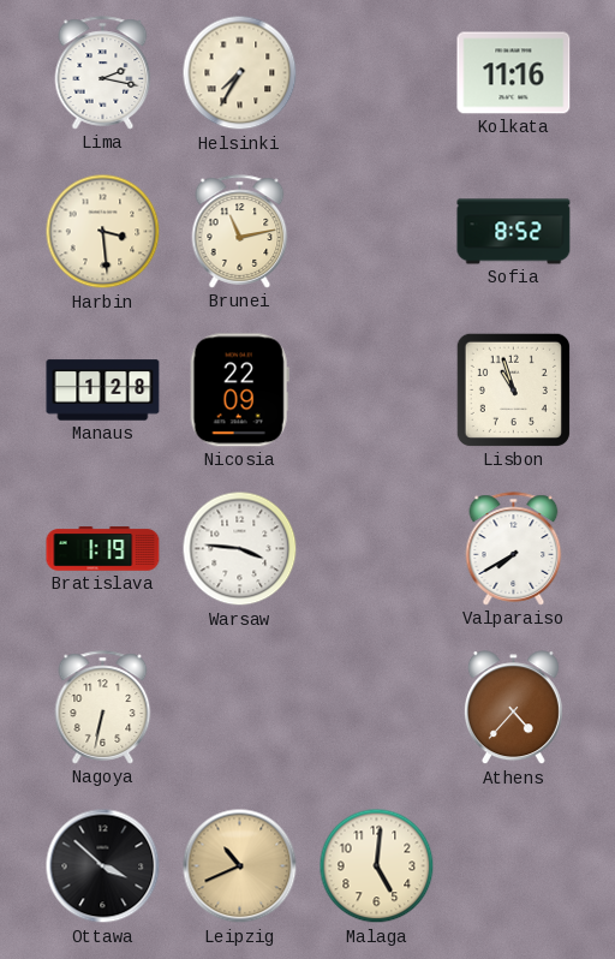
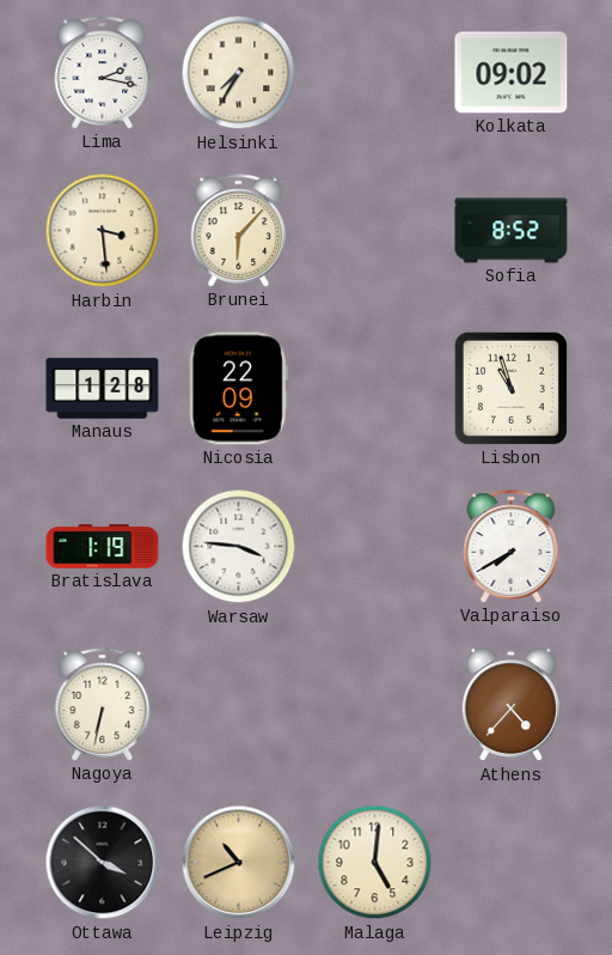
Kolkata: 11:16 -> 09:02 (512, 73)
Brunei: 11:13 -> 6:07 (239, 231)
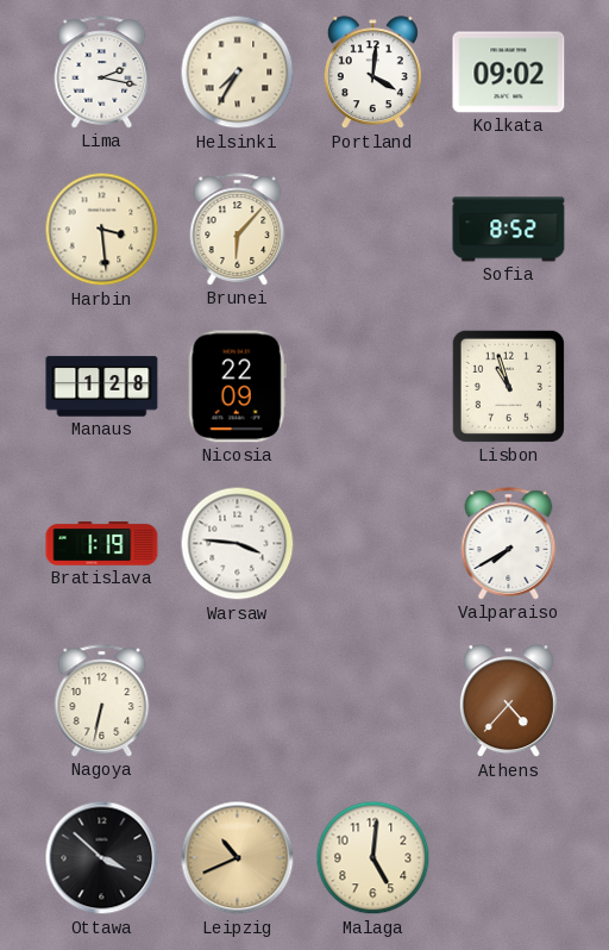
Portland: none -> 4:01 (372, 73)
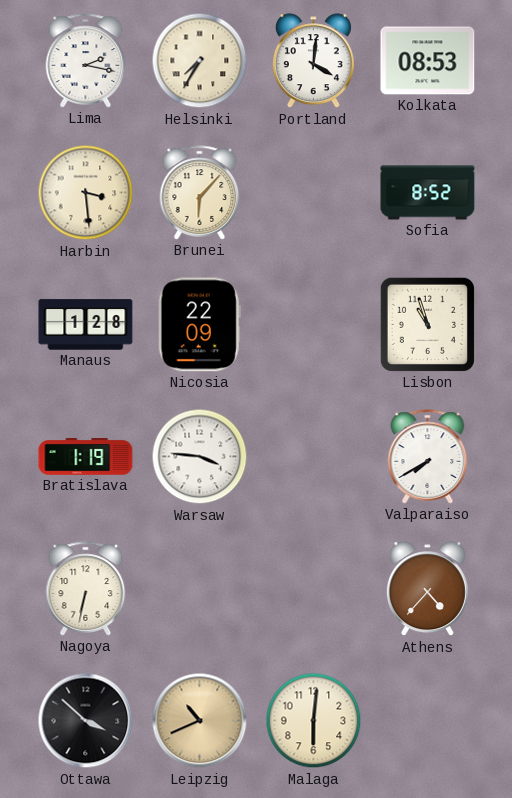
Kolkata: 09:02 -> 08:53 (428, 61)
Malaga: 5:01 -> 6:01 (314, 721)
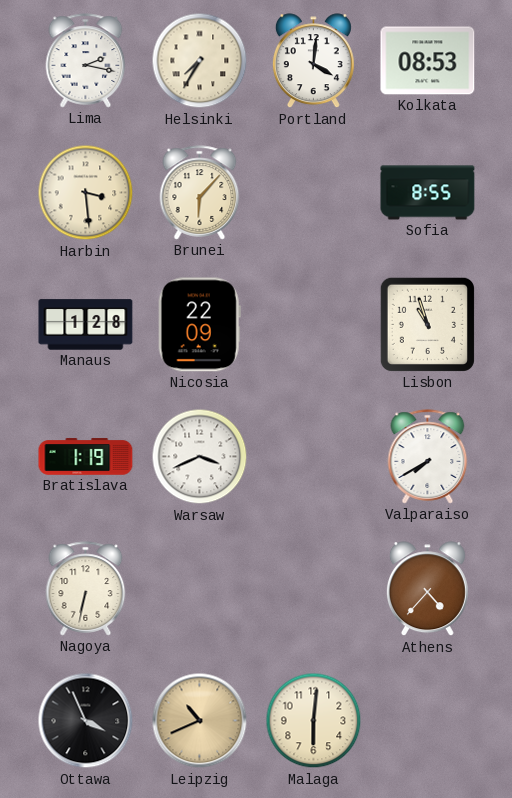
Sofia: 8:52 -> 8:55 (428, 193)
Warsaw: 3:46 -> 3:41 (200, 457)
Ottawa: 3:52 -> 3:56 (86, 721)
